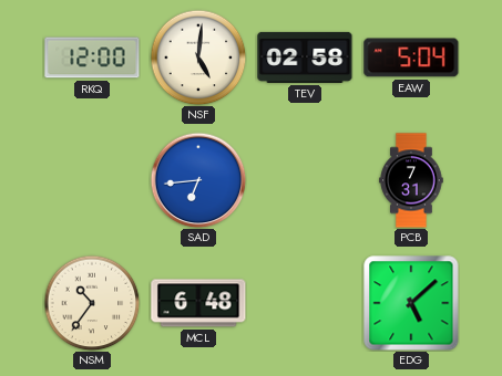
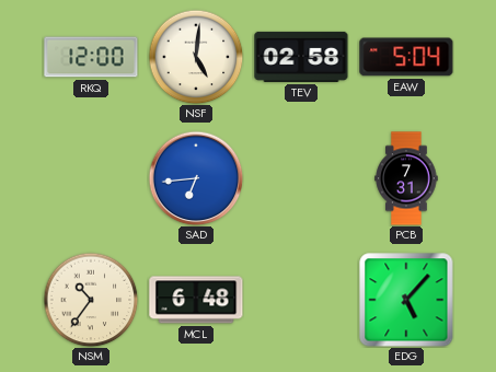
EDG: 5:08 -> 5:07 (406, 300)
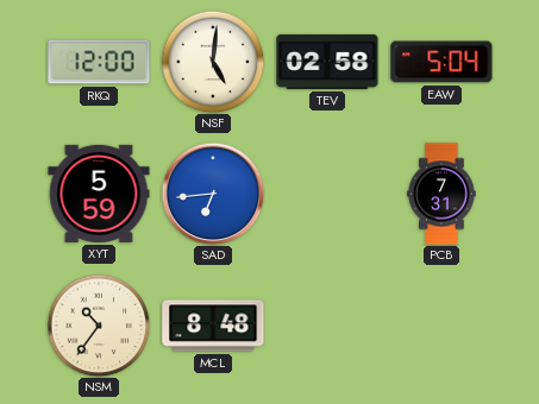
XYT: none -> 5:59 (99, 194)
MCL: 6:48 -> 8:48 (213, 326)
EDG: 5:07 -> none (406, 300)
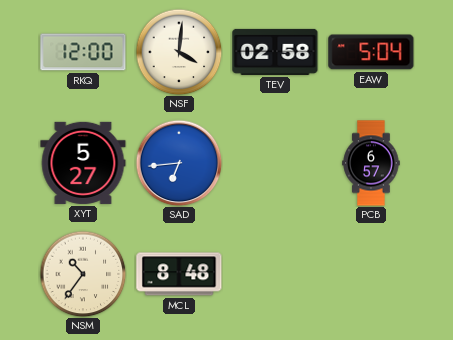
NSF: 5:01 -> 4:01 (179, 52)
XYT: 5:59 -> 5:27 (83, 163)
PCB: 7:31 -> 6:57 (371, 163)
